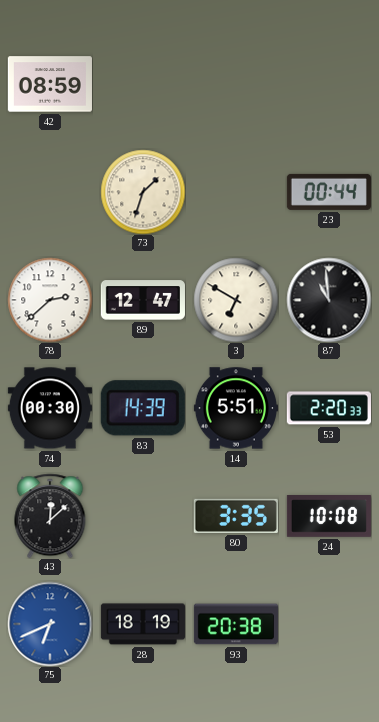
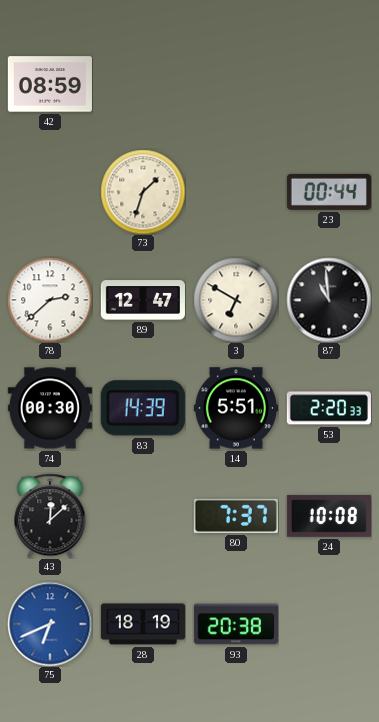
80: 3:35 -> 7:37 (236, 516)
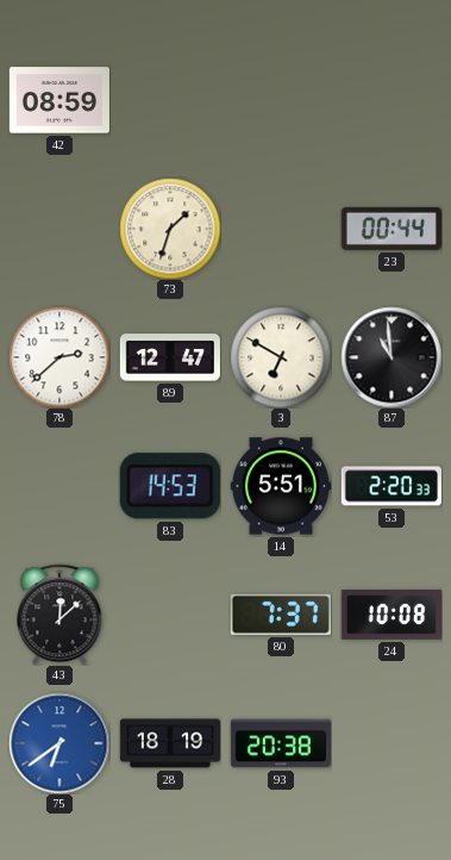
74: 00:30 -> none (50, 408)
83: 14:39 -> 14:53 (170, 486)
75: 6:41 -> 6:39 (59, 743)
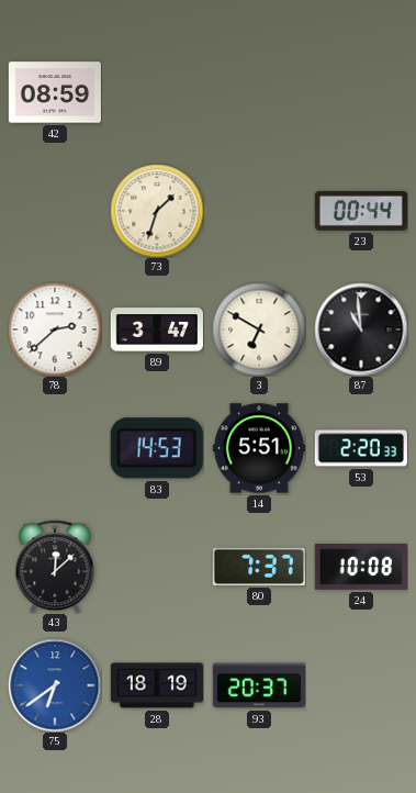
89: 12:47 -> 3:47 (157, 330)
93: 20:38 -> 20:37 (259, 685)
